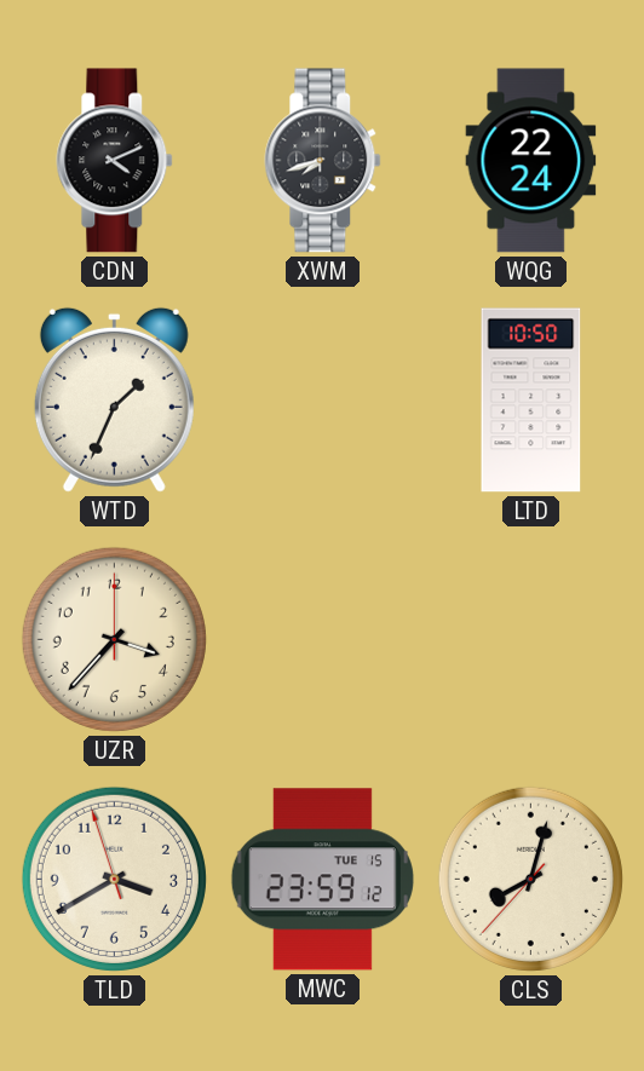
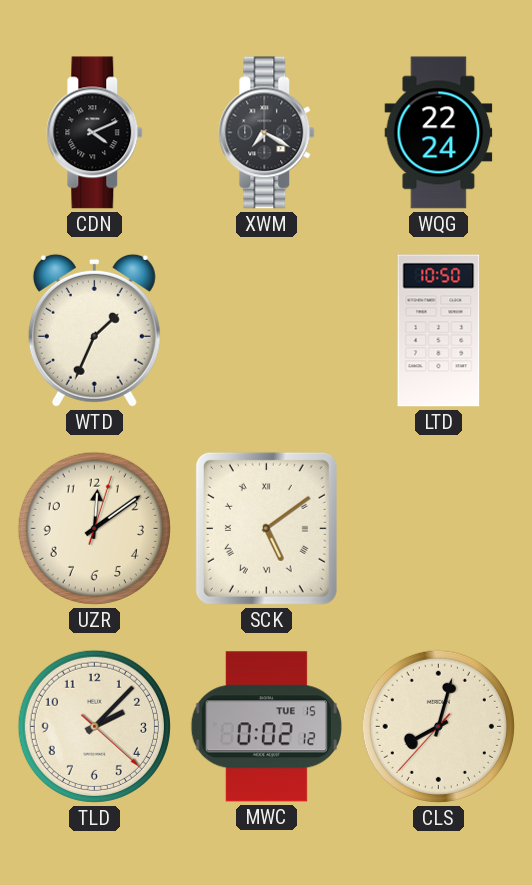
XWM: 7:42 -> 7:20 (267, 133)
UZR: 3:37 -> 12:09 (94, 528)
SCK: none -> 5:09 (266, 528)
TLD: 3:39 -> 2:07 (94, 726)
MWC: 23:59 -> 0:02 (266, 727)
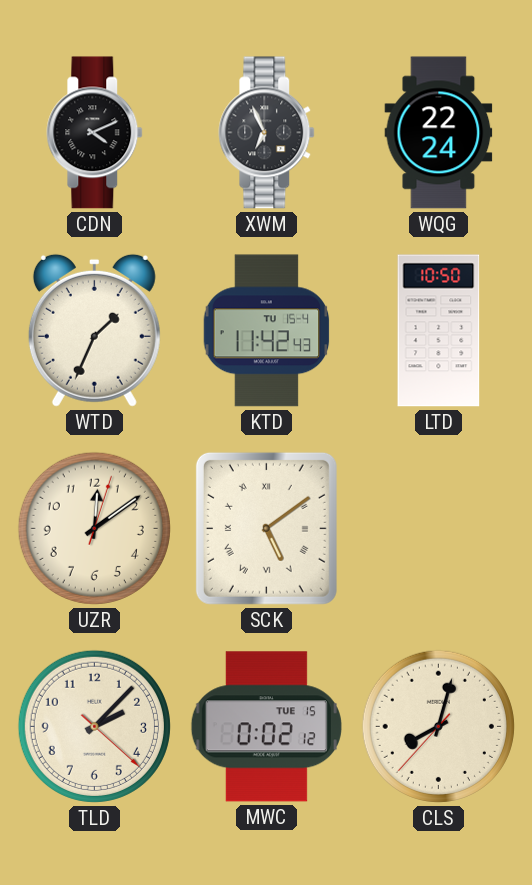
XWM: 7:20 -> 6:56 (267, 133)
KTD: none -> 11:42 (267, 331)
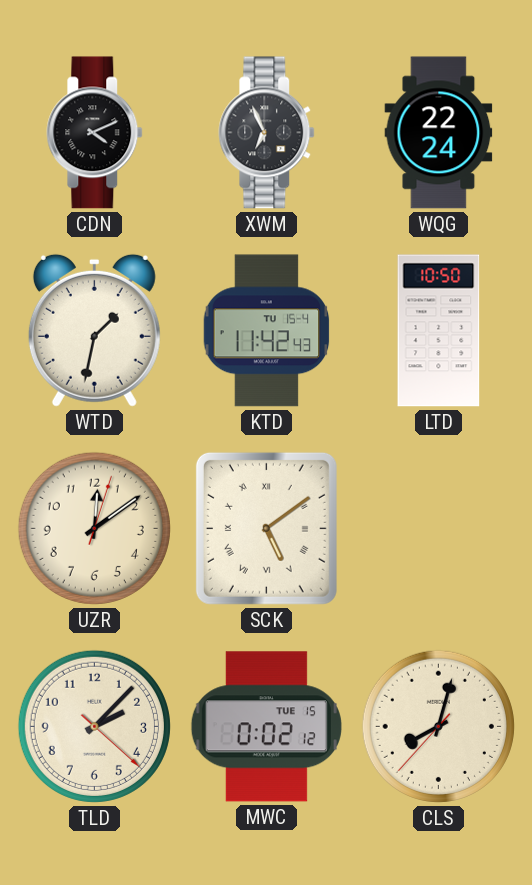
WTD: 1:34 -> 1:32 (94, 330)
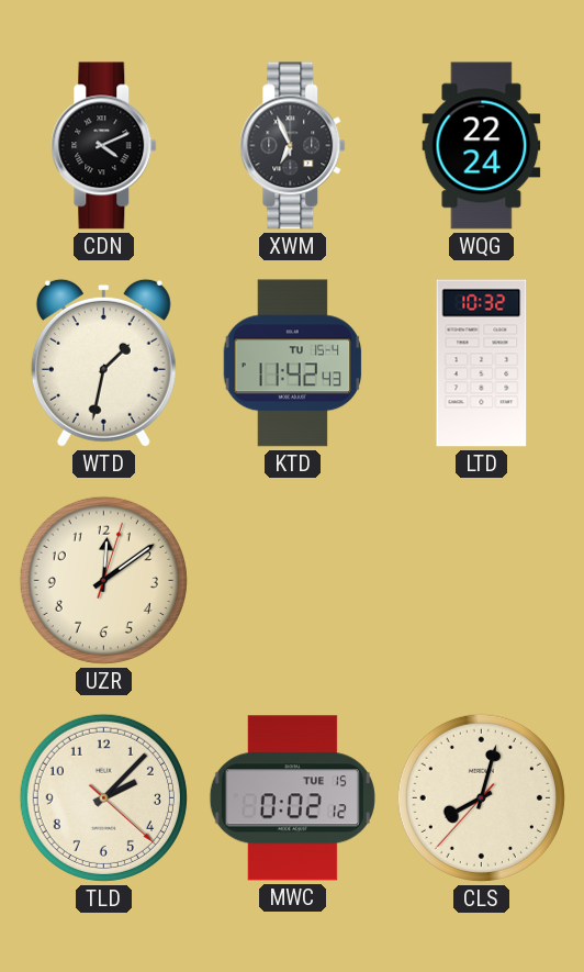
LTD: 10:50 -> 10:32 (482, 364)
SCK: 5:09 -> none (266, 528)
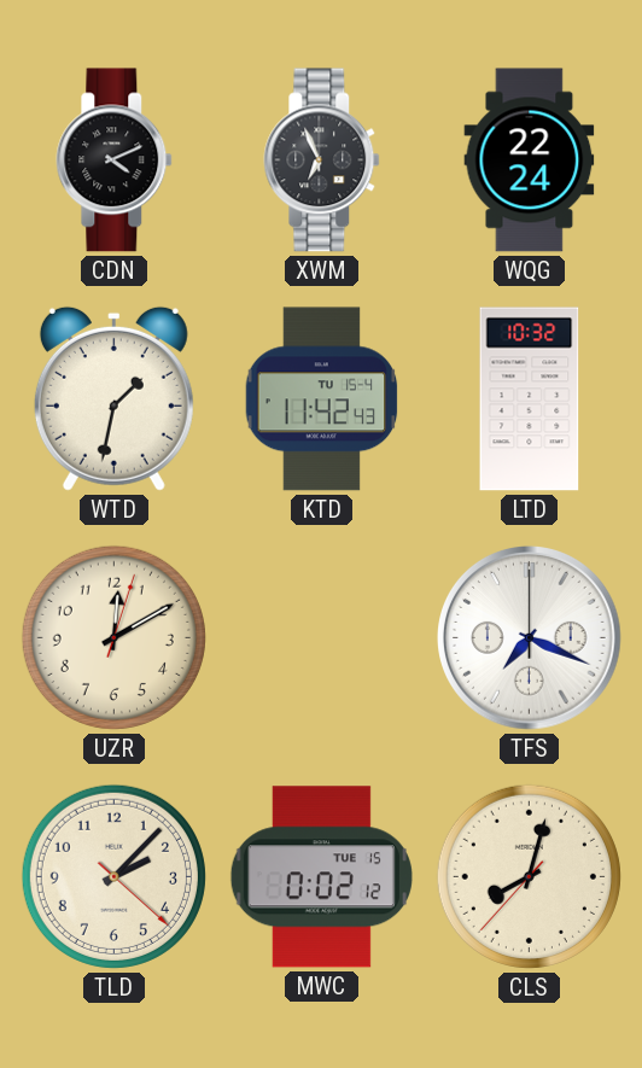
UZR: 12:09 -> 12:10 (113, 637)
TFS: none -> 7:19 (530, 638)
